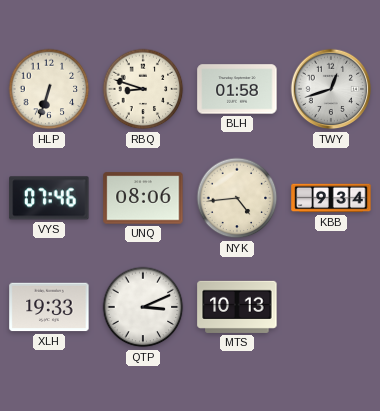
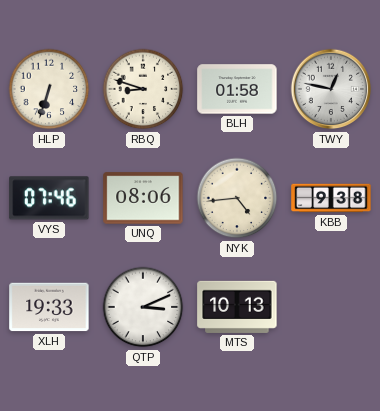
TWY: 12:42 -> 12:47 (331, 89)
KBB: 9:34 -> 9:38 (331, 198)
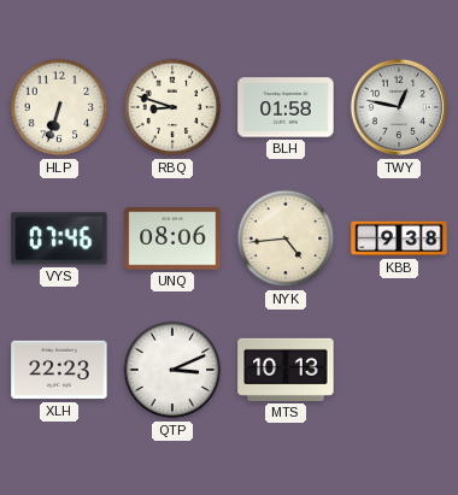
XLH: 19:33 -> 22:23 (59, 370)
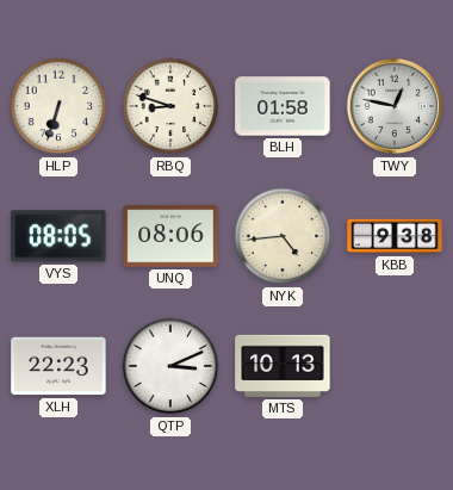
VYS: 07:46 -> 08:05 (58, 236)
